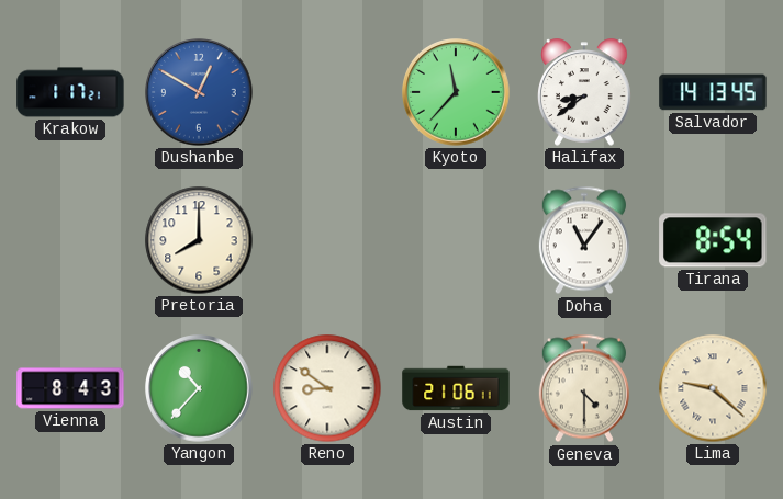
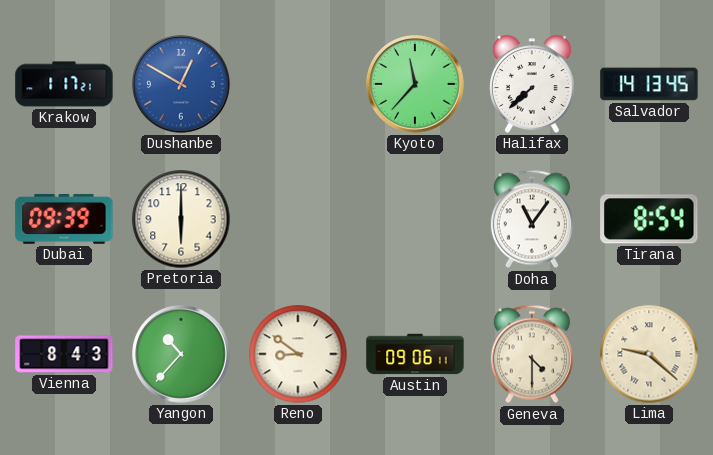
Halifax: 8:39 -> 7:38 (533, 84)
Dubai: none -> 09:39 (64, 219)
Pretoria: 8:00 -> 6:00 (181, 219)
Austin: 21:06 -> 09:06 (415, 354)
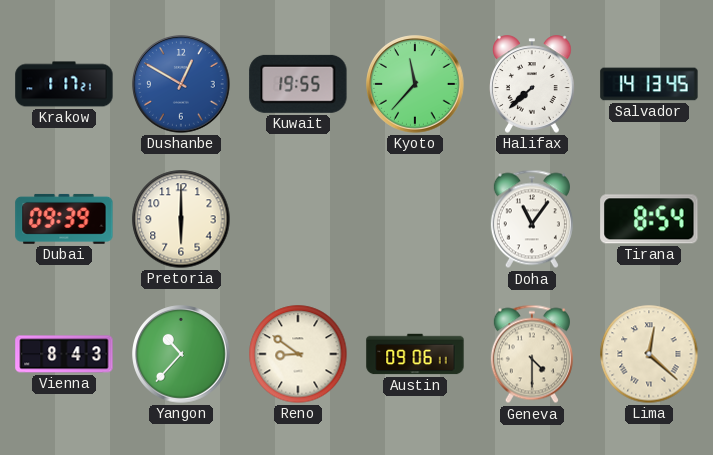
Kuwait: none -> 19:55 (298, 84)
Lima: 9:22 -> 12:22 (649, 354)
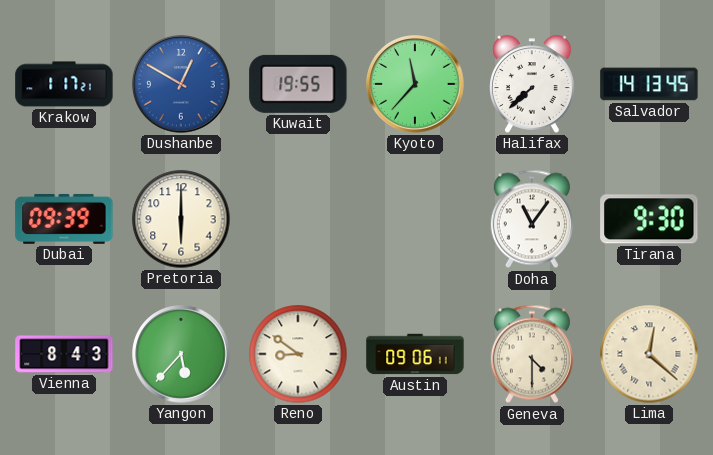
Tirana: 8:54 -> 9:30 (649, 219)
Yangon: 10:37 -> 5:37 (181, 354)
